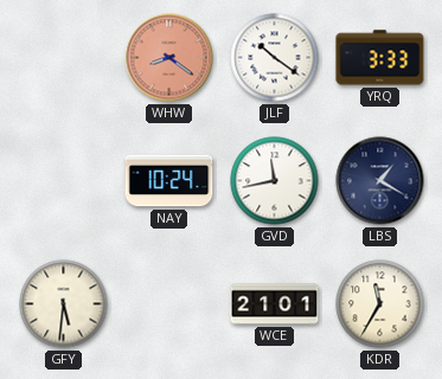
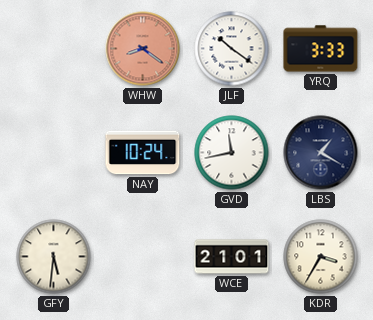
KDR: 11:35 -> 3:35 (321, 257)
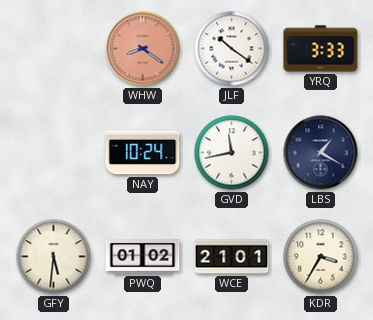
PWQ: none -> 01:02 (143, 257)
